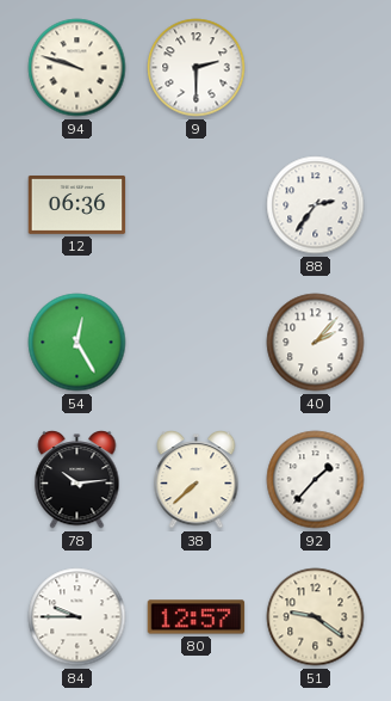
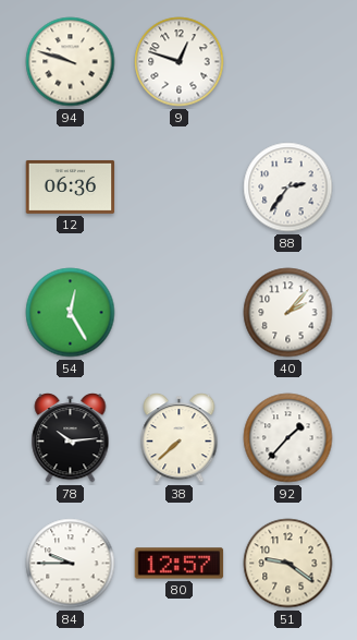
9: 2:30 -> 12:48 (180, 62)
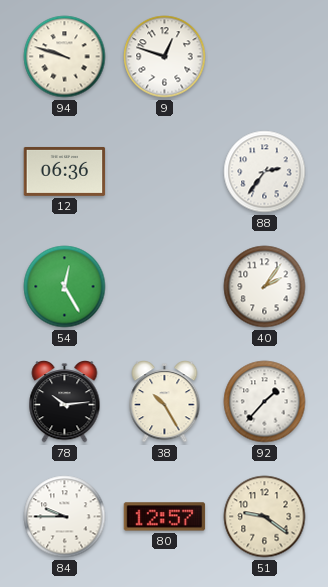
40: 2:07 -> 2:06 (265, 287)
38: 7:38 -> 10:25 (165, 402)
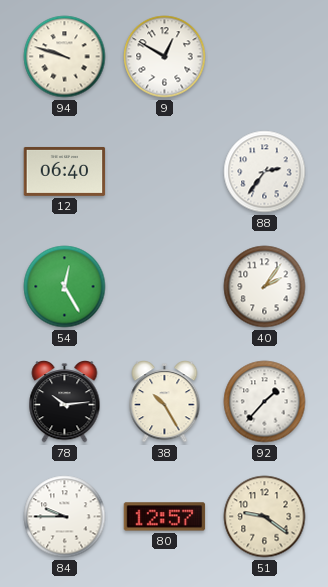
9: 12:48 -> 12:50 (165, 57)
12: 06:36 -> 06:40 (65, 171)
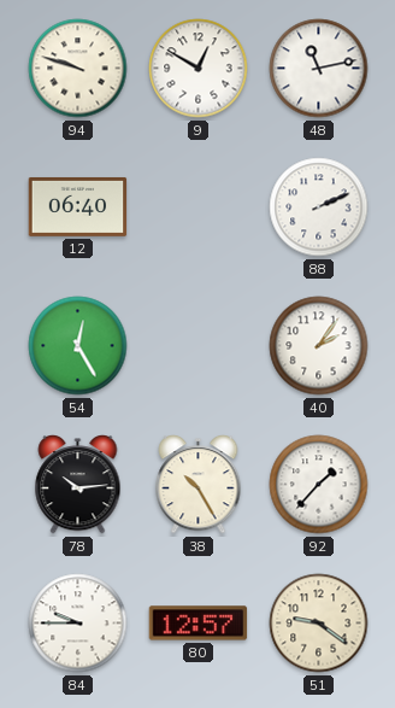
48: none -> 11:13 (319, 69)
88: 2:36 -> 2:11 (319, 207)
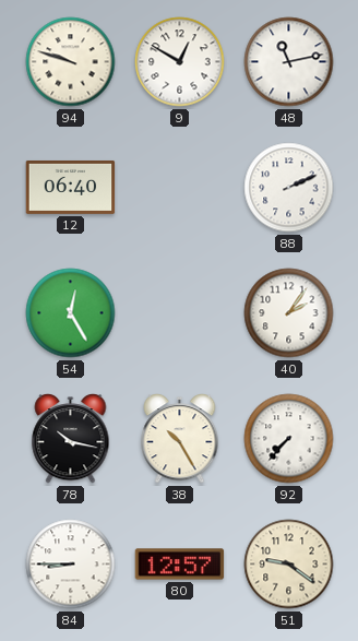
78: 10:14 -> 10:17 (71, 439)
92: 1:37 -> 7:37 (289, 439)
84: 9:45 -> 8:45 (71, 565)
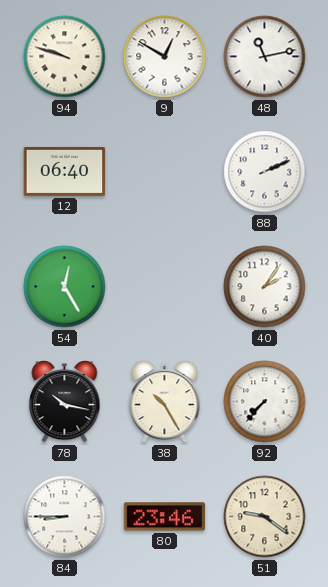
80: 12:57 -> 23:46 (165, 517)
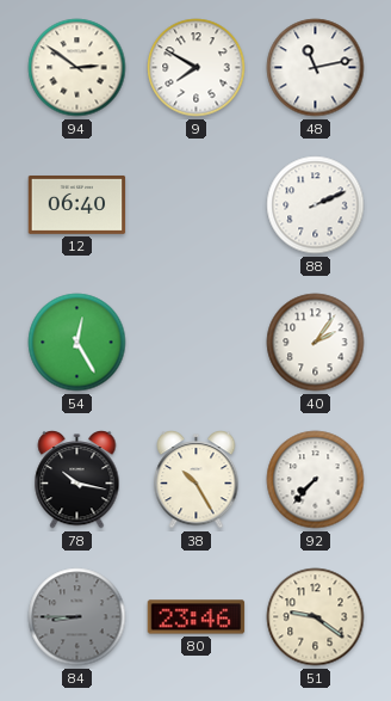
94: 9:48 -> 2:51 (77, 68)
9: 12:50 -> 7:50 (197, 68)
84 dial: white -> grey (77, 617)
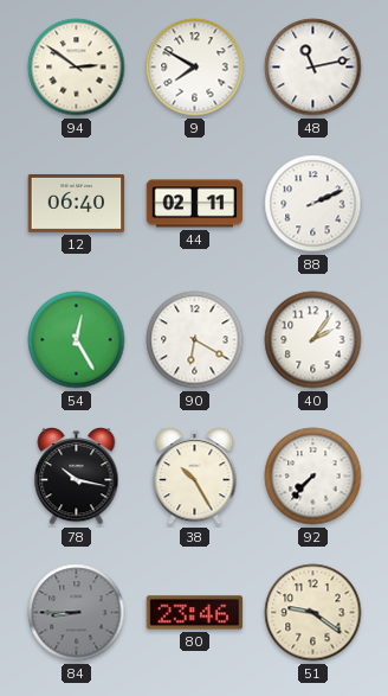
44: none -> 02:11 (195, 204)
90: none -> 6:20 (195, 340)
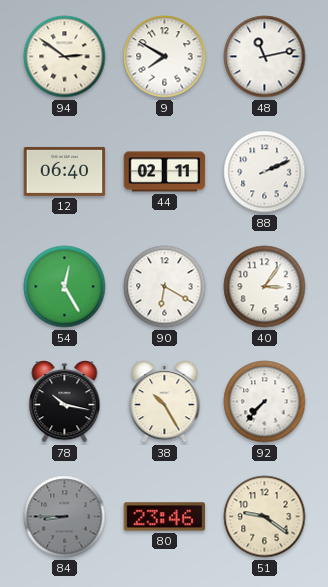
40: 2:06 -> 3:06 (265, 287)
